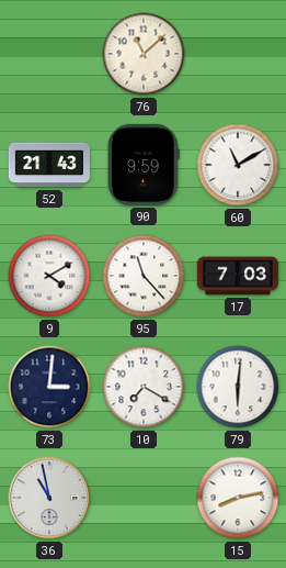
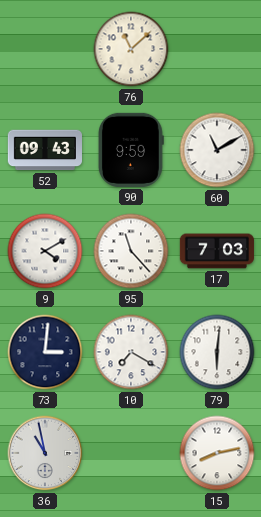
52: 21:43 -> 09:43 (44, 150)
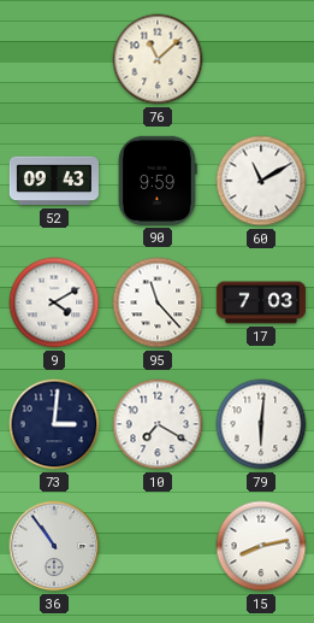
36: 10:58 -> 10:54 (54, 546)
